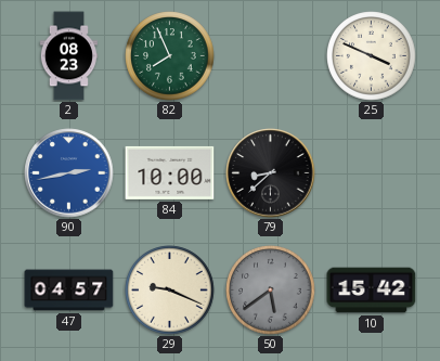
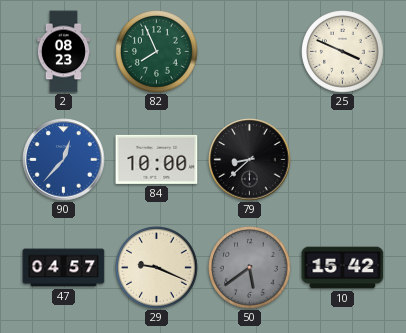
90: 2:43 -> 12:37 (64, 160)
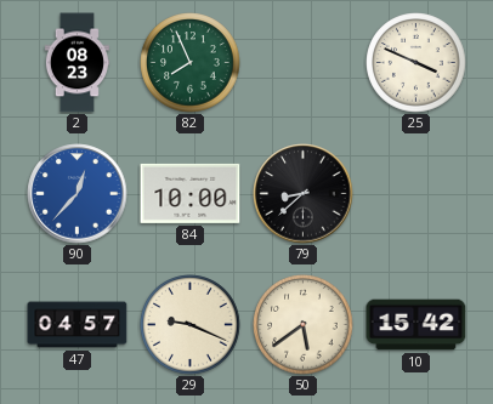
50 dial: grey -> cream (304, 325)
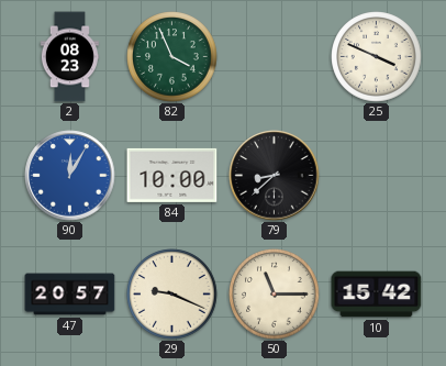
82: 7:56 -> 3:56 (172, 57)
90: 12:37 -> 12:05 (70, 176)
47: 04:57 -> 20:57 (70, 295)
50: 5:39 -> 11:15 (275, 295)
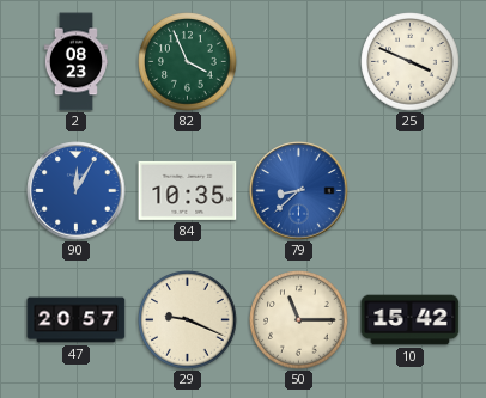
84: 10:00 -> 10:35 (188, 190)
79 dial: black -> blue (299, 191)
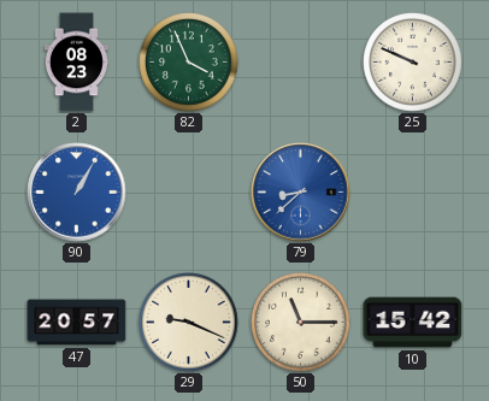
25: 3:49 -> 9:49 (413, 63)
90: 12:05 -> 1:05 (77, 193)
84: 10:35 -> none (188, 190)
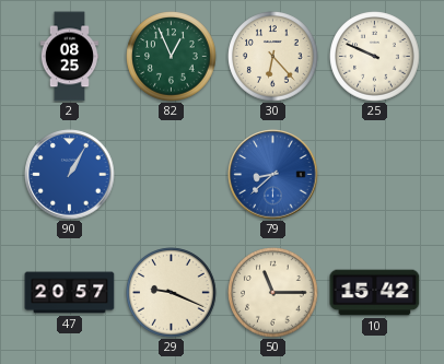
2: 08:23 -> 08:25 (69, 57)
82: 3:56 -> 12:56 (172, 57)
30: none -> 6:23 (273, 57)
